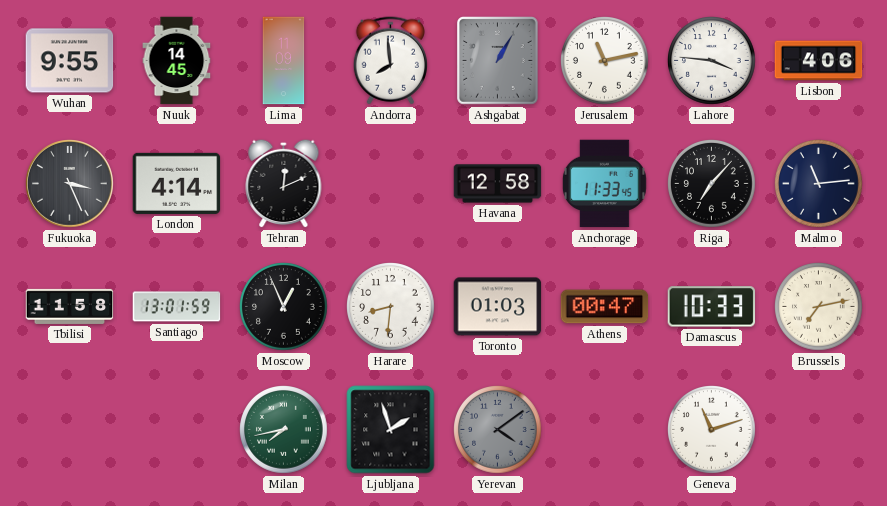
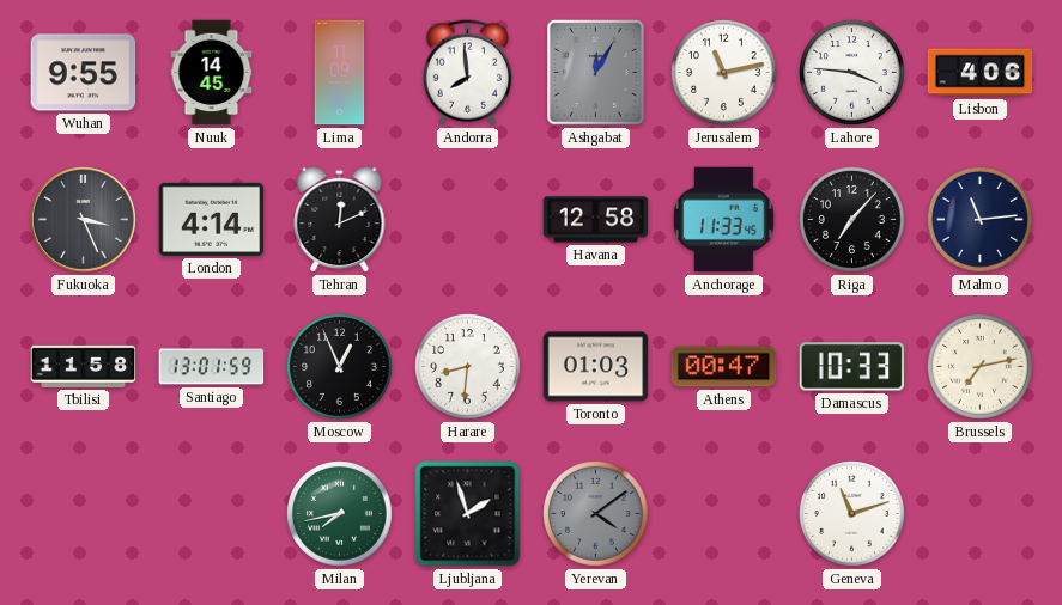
Ashgabat: 1:05 -> 12:05 (596, 73)
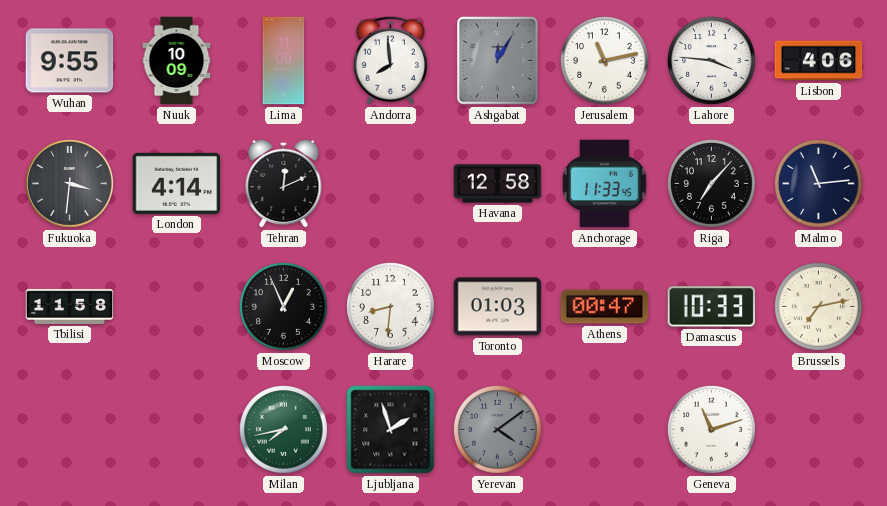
Nuuk: 14:45 -> 10:09 (177, 61)
Fukuoka: 3:26 -> 3:31 (70, 184)
Santiago: 13:01 -> none (212, 367)
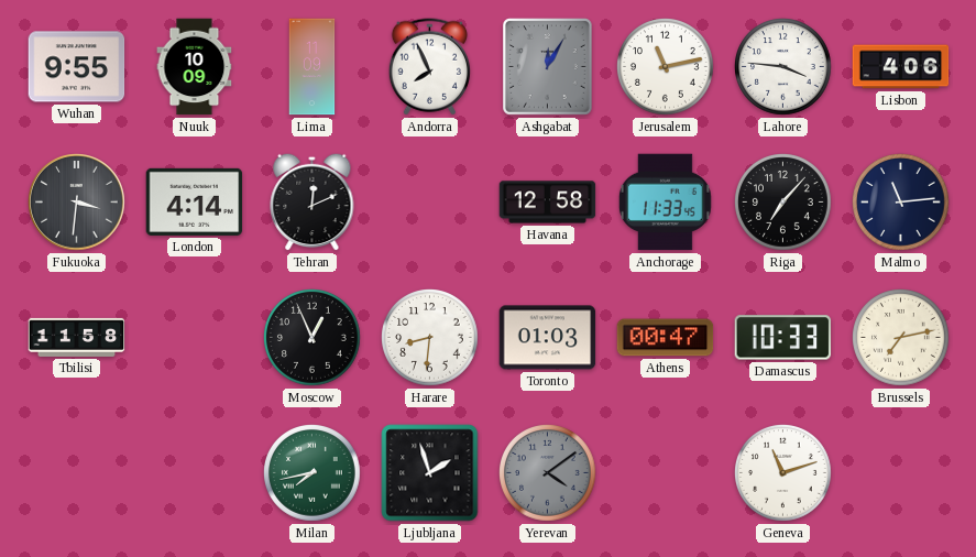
Andorra: 7:59 -> 7:56 (429, 67)
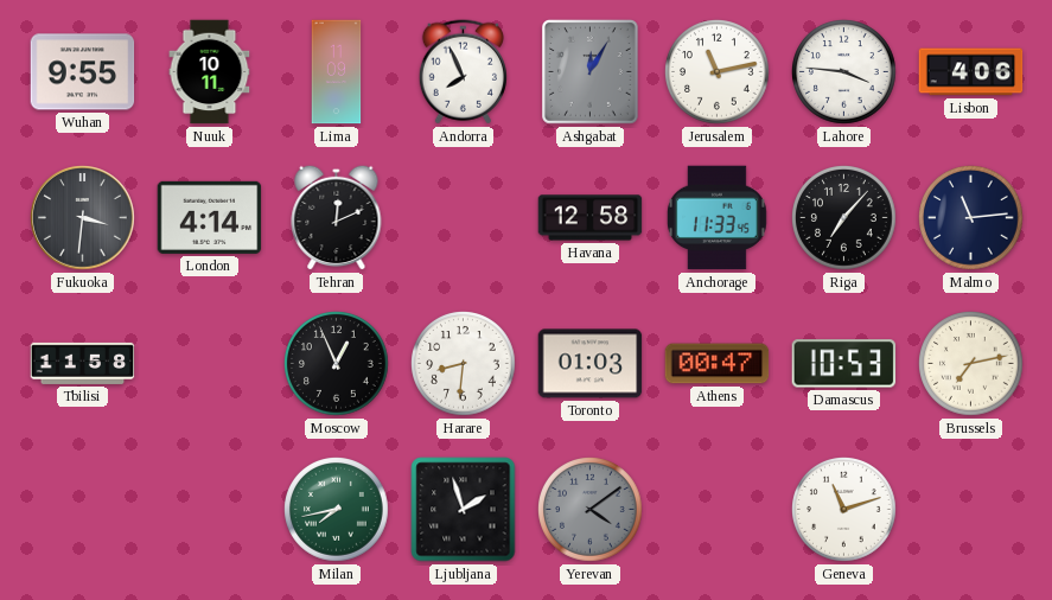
Nuuk: 10:09 -> 10:11 (210, 72)
Damascus: 10:33 -> 10:53 (844, 364)
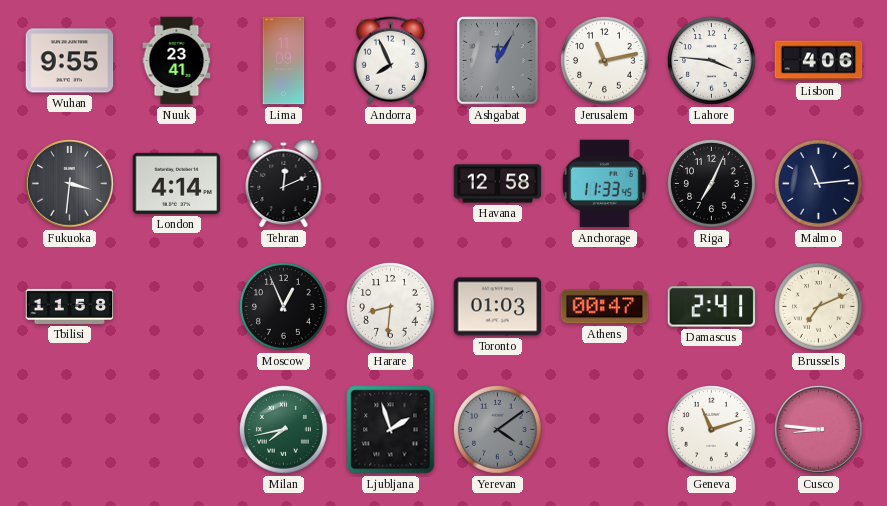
Nuuk: 10:11 -> 23:41 (177, 61)
Riga: 7:07 -> 7:04 (712, 184)
Damascus: 10:53 -> 2:41 (712, 307)
Brussels: 7:13 -> 7:11 (819, 307)
Cusco: none -> 8:46 (819, 430)
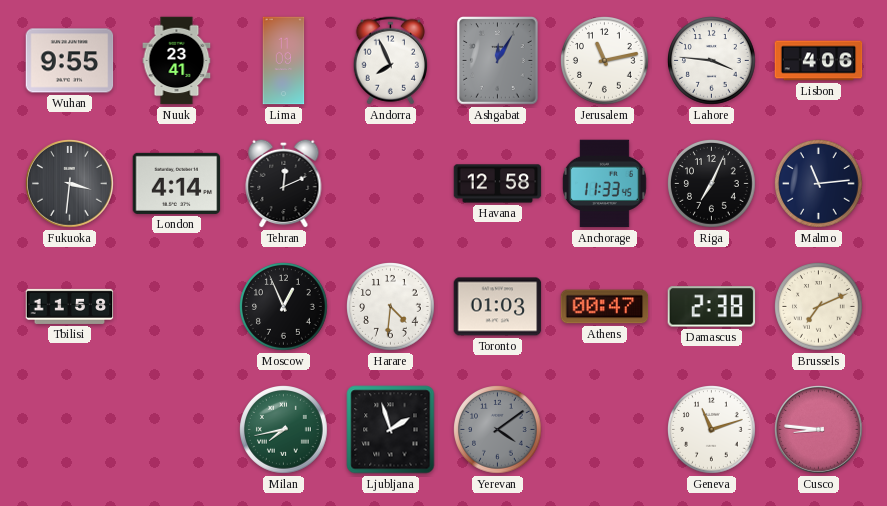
Harare: 8:31 -> 4:31 (391, 307)
Damascus: 2:41 -> 2:38 (712, 307)
